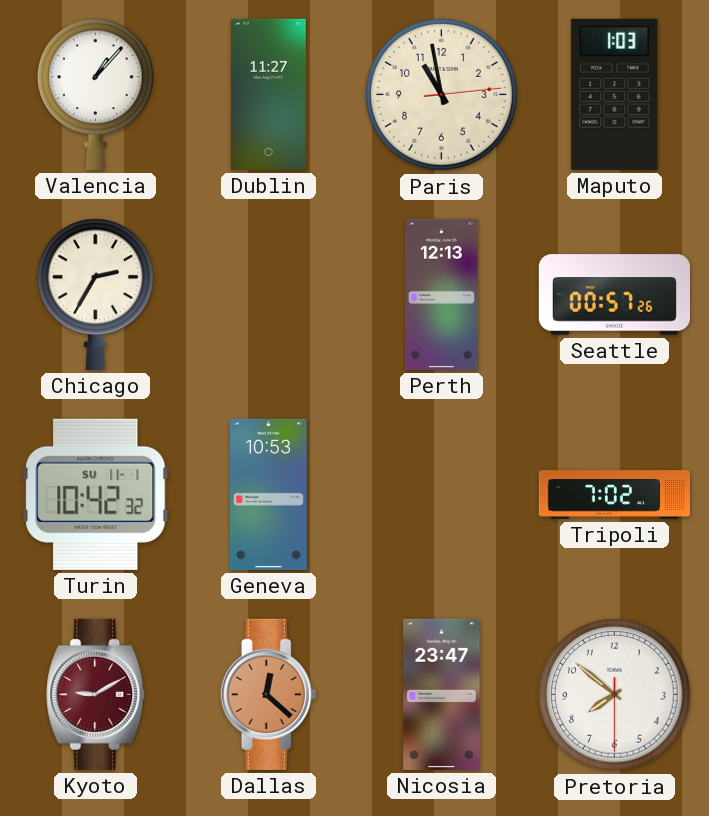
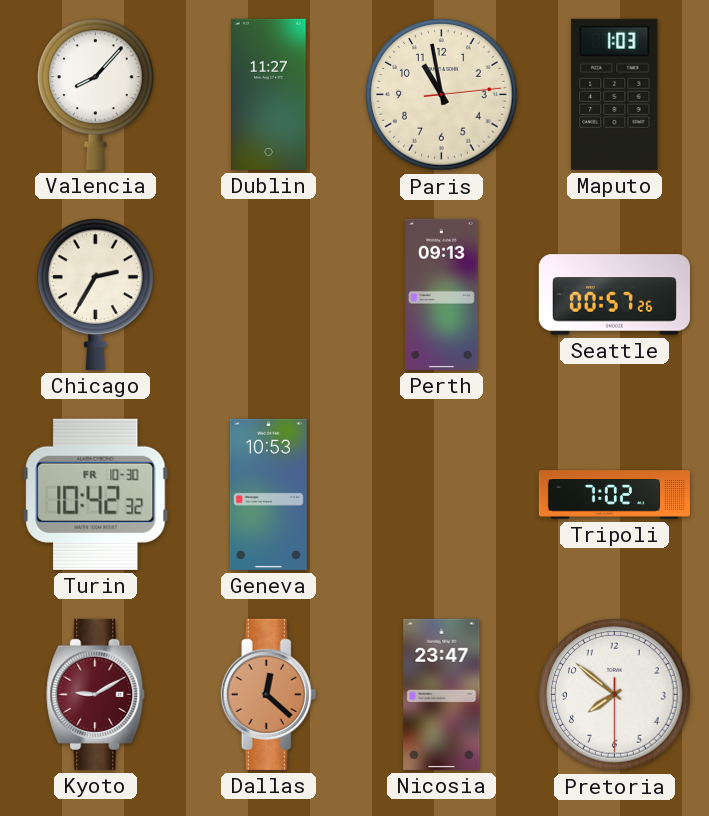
Valencia: 1:07 -> 8:07 (96, 94)
Perth: 12:13 -> 09:13 (442, 294)
Turin date: SU 11-1 -> FR 10-30 (96, 494)
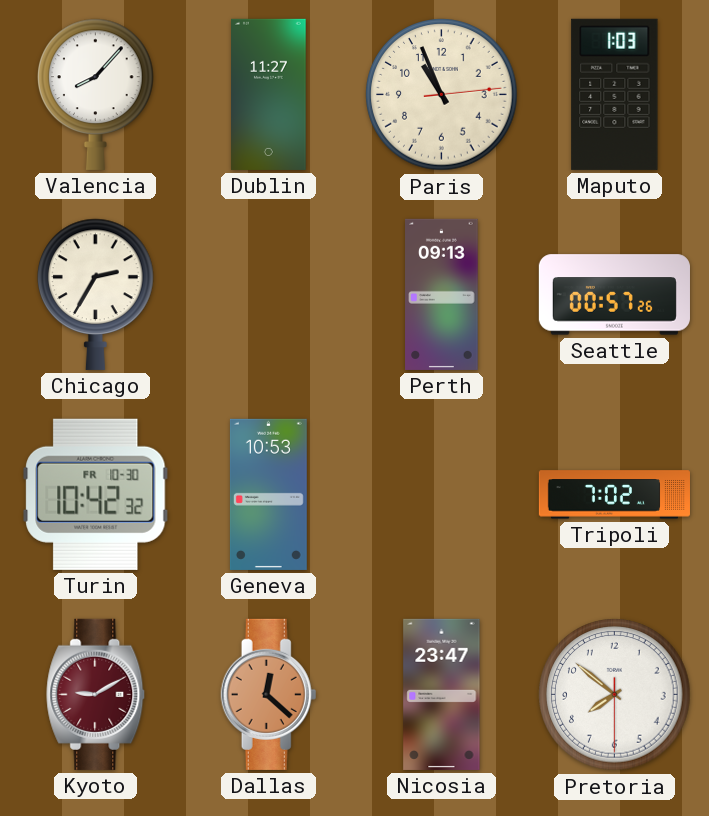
Paris: 10:58 -> 10:56 (442, 95)
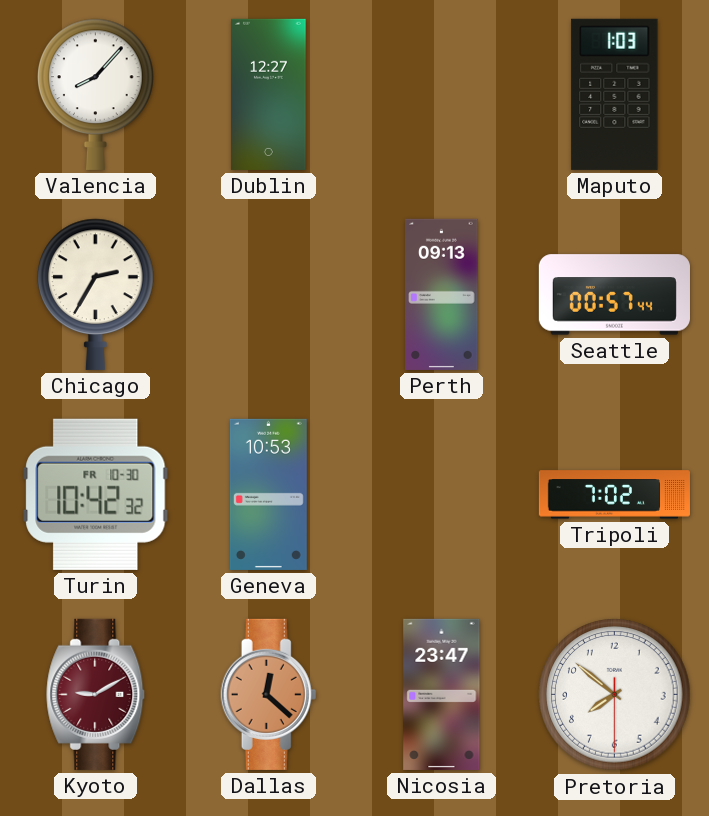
Dublin: 11:27 -> 12:27 (269, 94)
Paris: 10:56 -> none (442, 95)
Seattle: 00:57:26 -> 00:57:44 (614, 295)
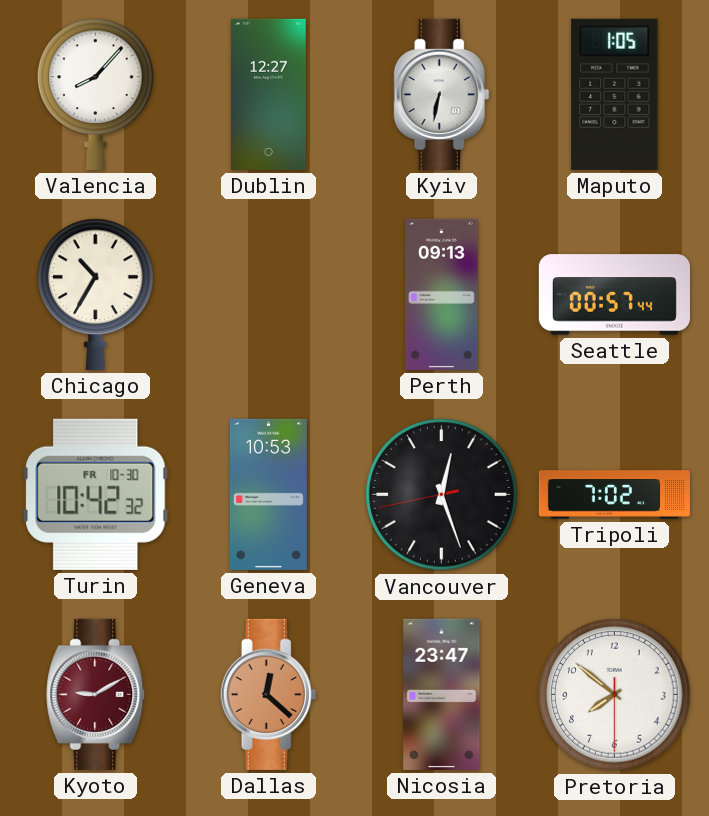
Kyiv: none -> 6:32 (442, 94)
Maputo: 1:03 -> 1:05 (615, 94)
Chicago: 2:35 -> 10:35 (96, 294)
Vancouver: none -> 12:26 (442, 495)
